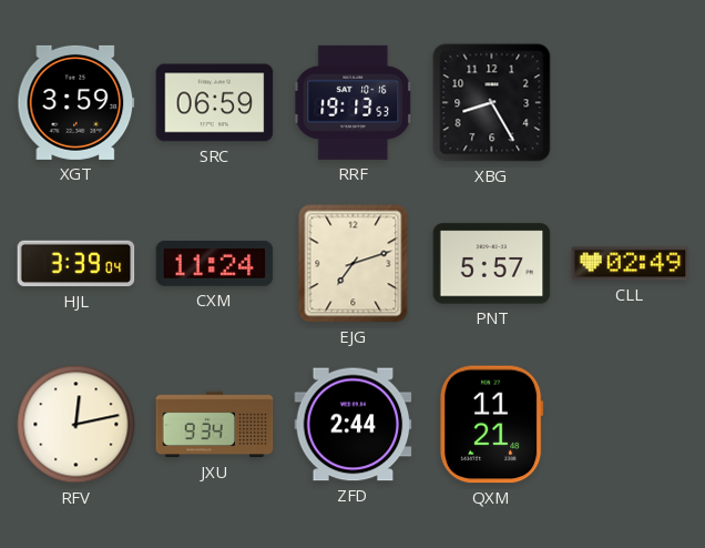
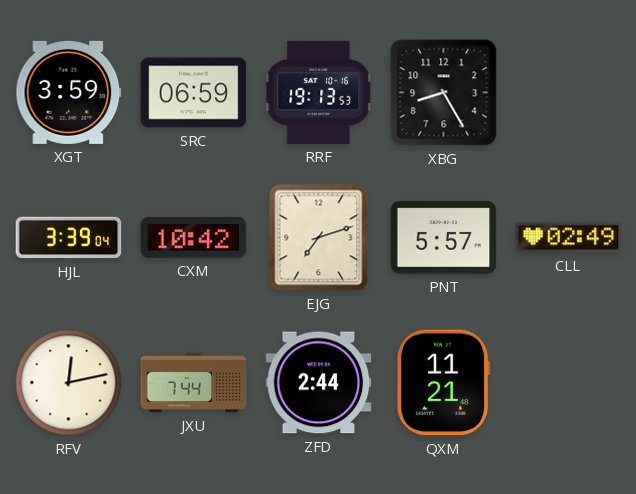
CXM: 11:24 -> 10:42 (194, 238)
JXU: 9:34 -> 7:44 (194, 383)
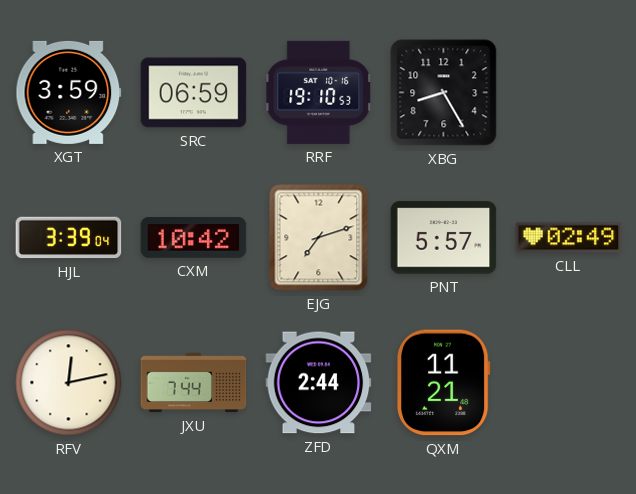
RRF: 19:13 -> 19:10 (319, 92)
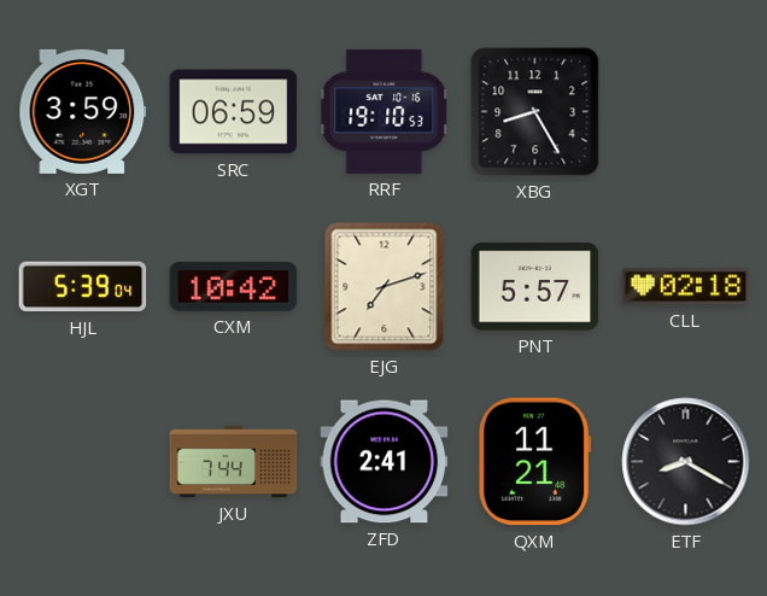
HJL: 3:39 -> 5:39 (83, 287)
CLL: 02:49 -> 02:18 (686, 287)
RFV: 12:13 -> none (69, 383)
ZFD: 2:44 -> 2:41 (385, 462)
ETF: none -> 8:20 (686, 462)
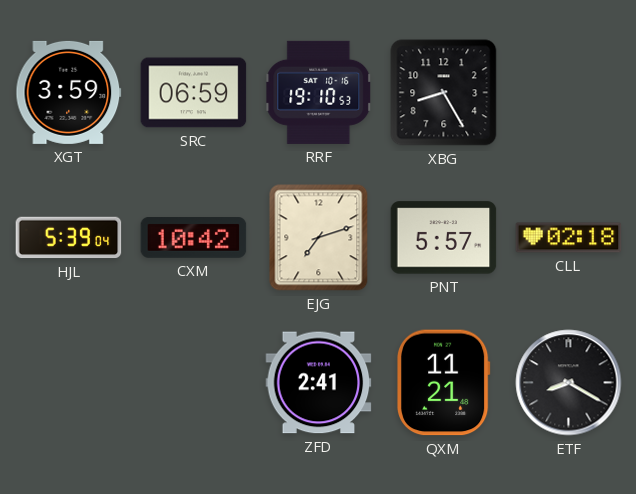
JXU: 7:44 -> none (234, 462)
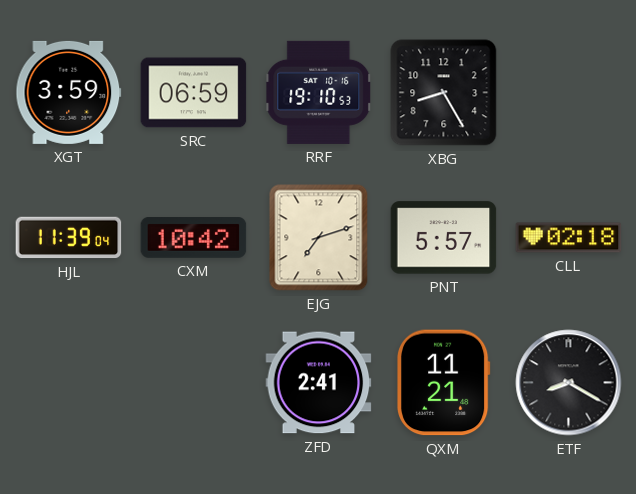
HJL: 5:39 -> 11:39 (69, 238)
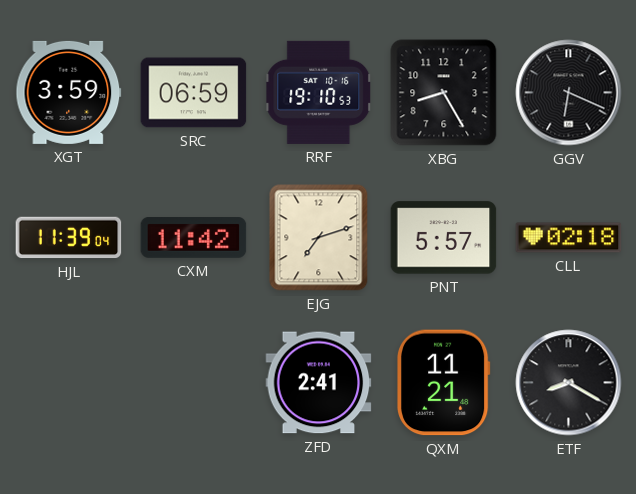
GGV: none -> 6:19 (569, 93)
CXM: 10:42 -> 11:42 (194, 238)
